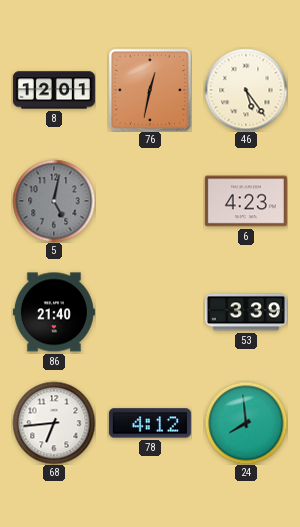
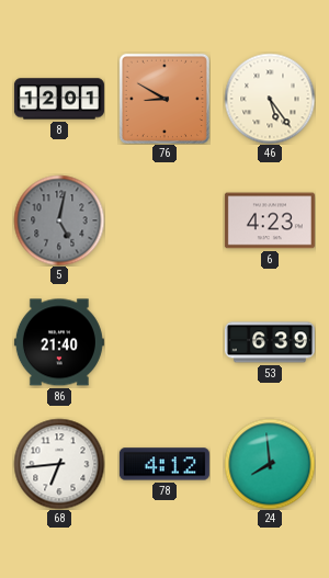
76: 12:32 -> 8:50 (163, 98)
53: 3:39 -> 6:39 (270, 342)
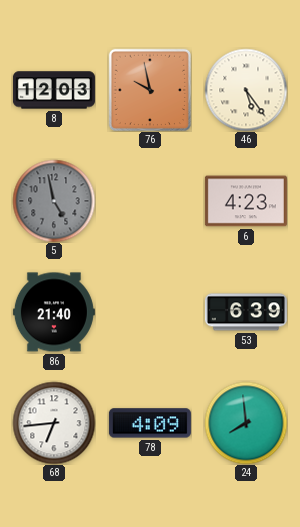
8: 12:01 -> 12:03 (54, 90)
76: 8:50 -> 9:58 (149, 89)
5: 5:02 -> 4:58 (54, 201)
78: 4:12 -> 4:09 (150, 423)
